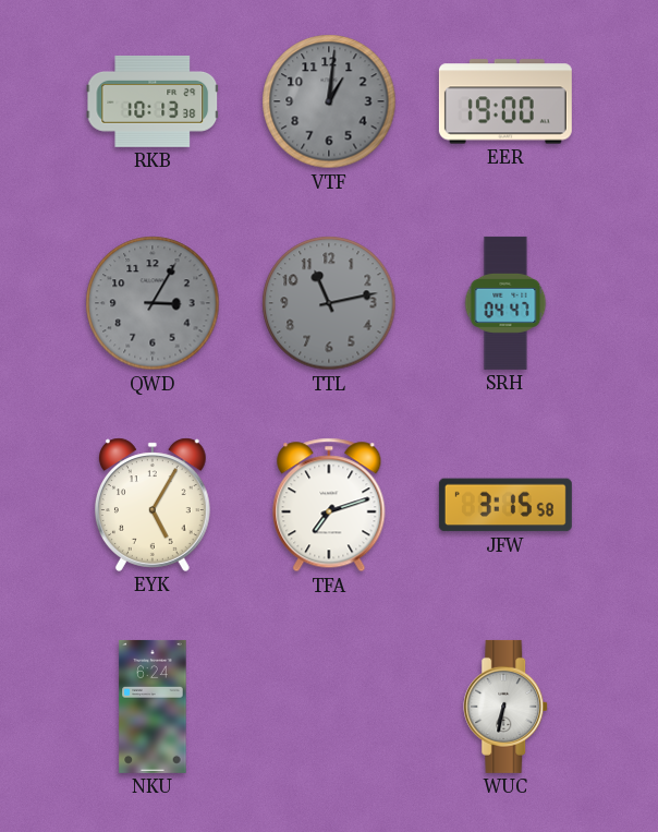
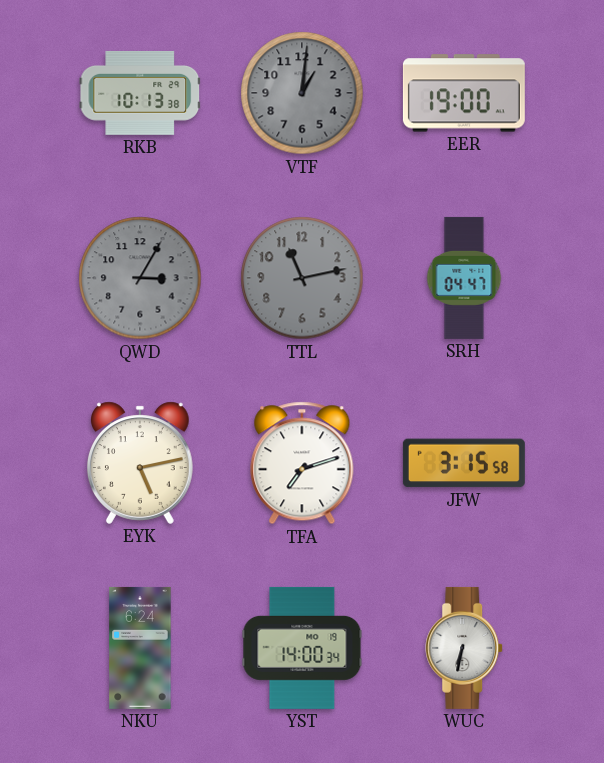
EYK: 5:05 -> 5:13 (140, 463)
YST: none -> 14:00 (302, 648)
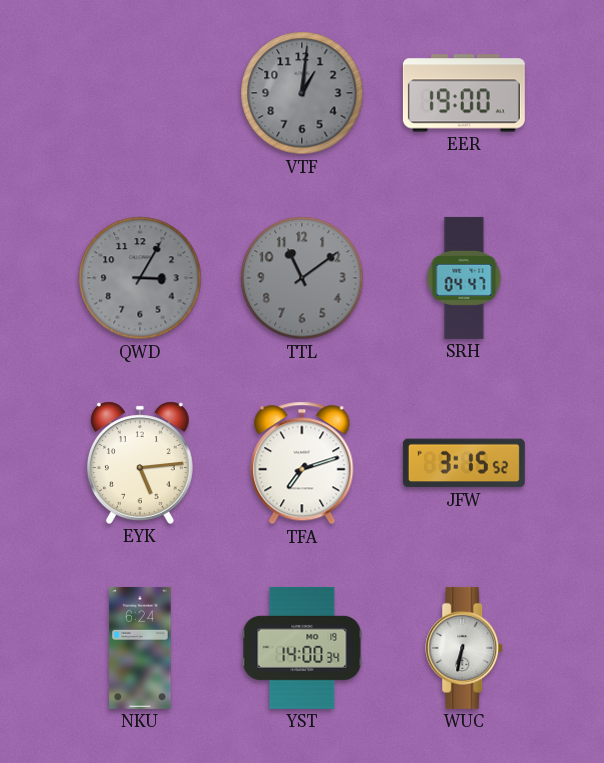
RKB: 10:13 -> none (140, 93)
TTL: 11:13 -> 11:09 (302, 278)
EYK: 5:13 -> 5:14 (140, 463)
JFW: 3:15:58 -> 3:15:52 (464, 463)
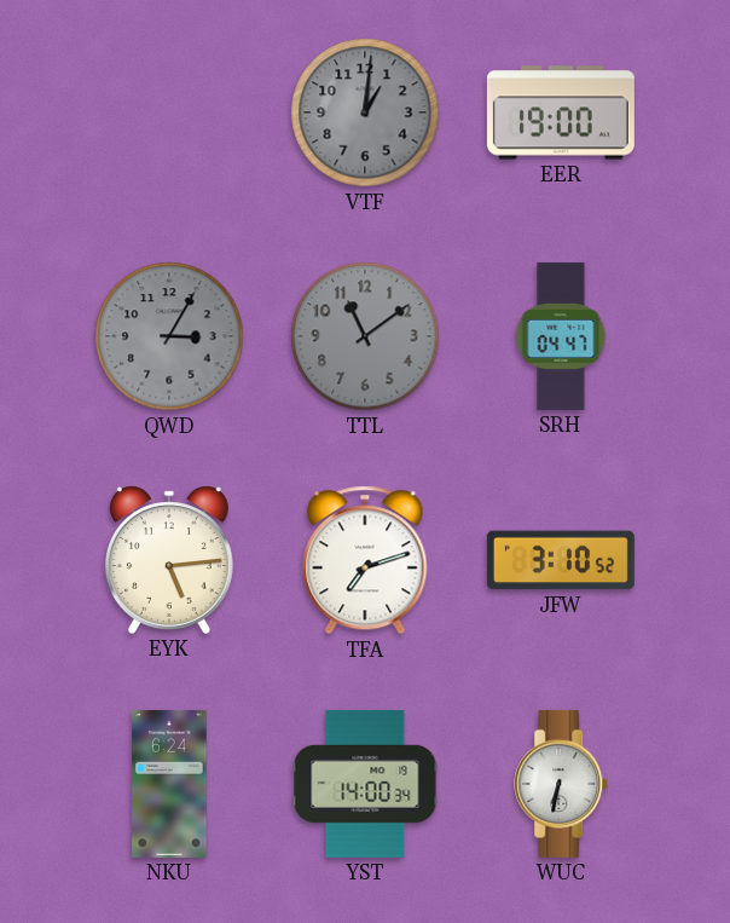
JFW: 3:15 -> 3:10 (561, 560)
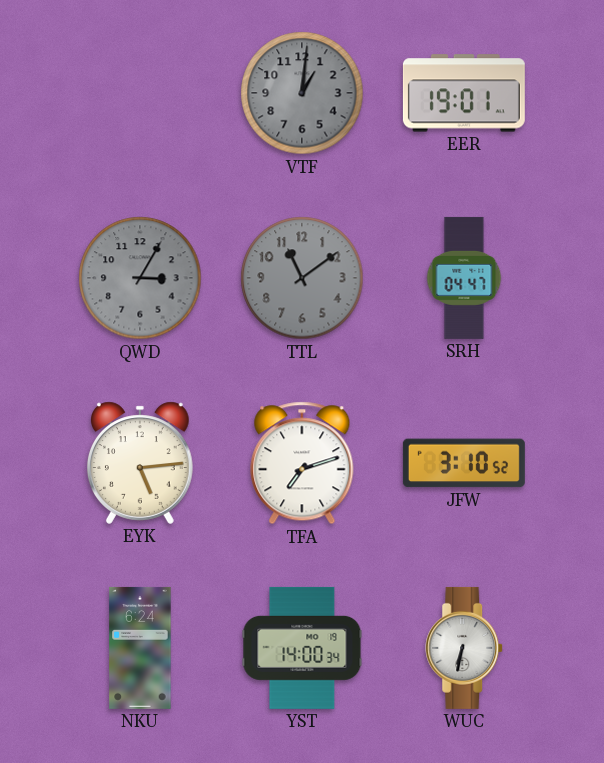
EER: 19:00 -> 19:01 (464, 93)
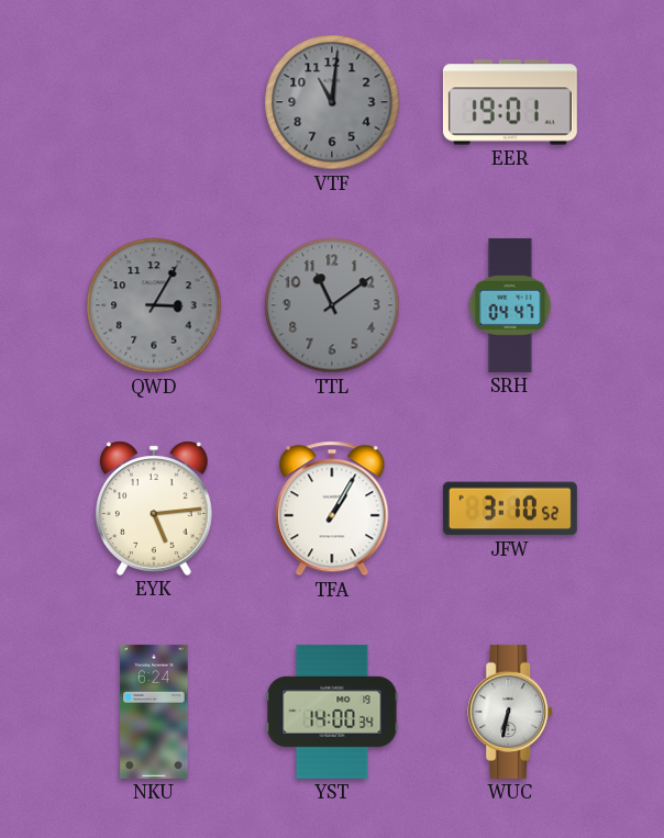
VTF: 1:01 -> 11:01 (332, 102)
TFA: 7:12 -> 1:05 (332, 509)
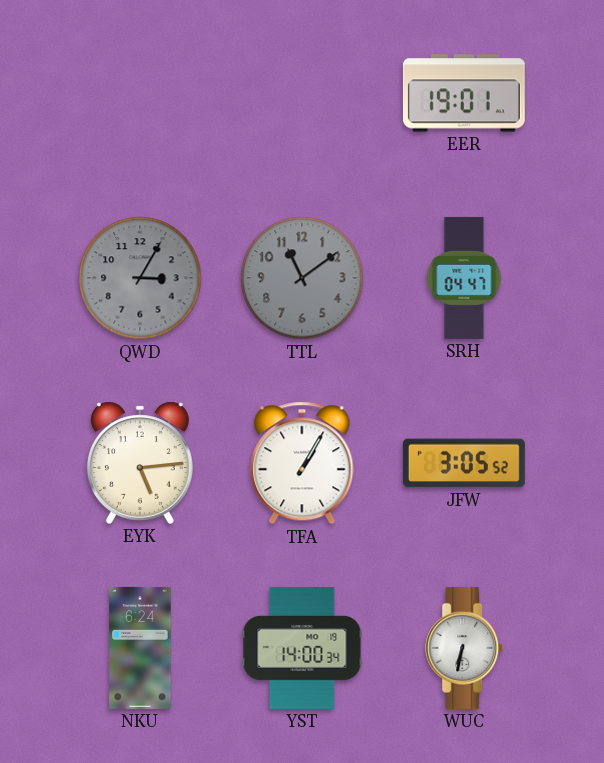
VTF: 11:01 -> none (332, 102)
JFW: 3:10 -> 3:05 (464, 463)
